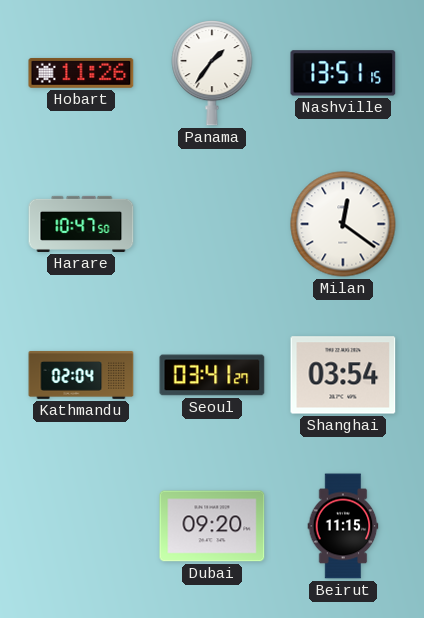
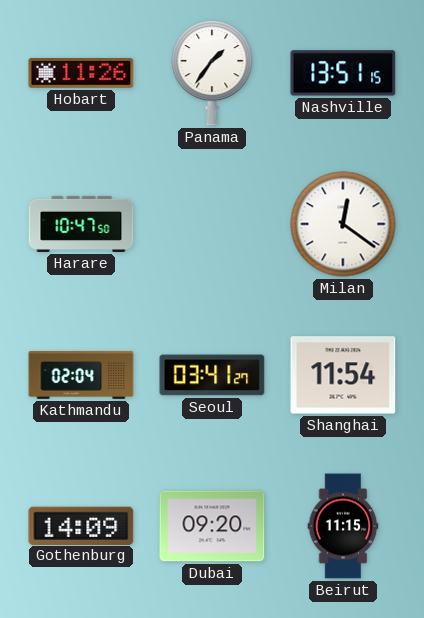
Shanghai: 03:54 -> 11:54 (343, 375)
Gothenburg: none -> 14:09 (81, 525)
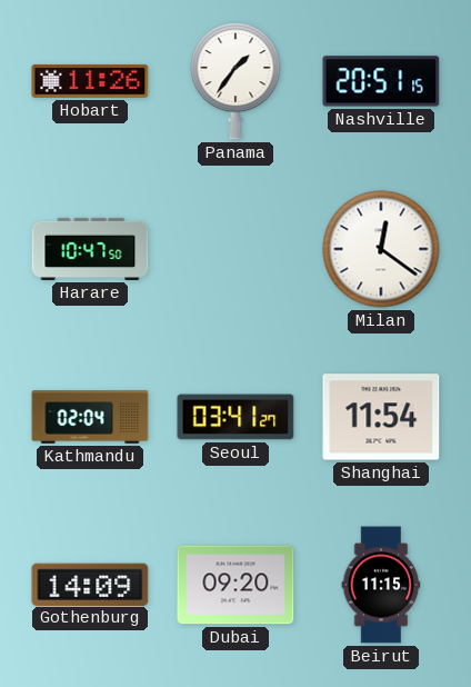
Nashville: 13:51 -> 20:51 (381, 81)
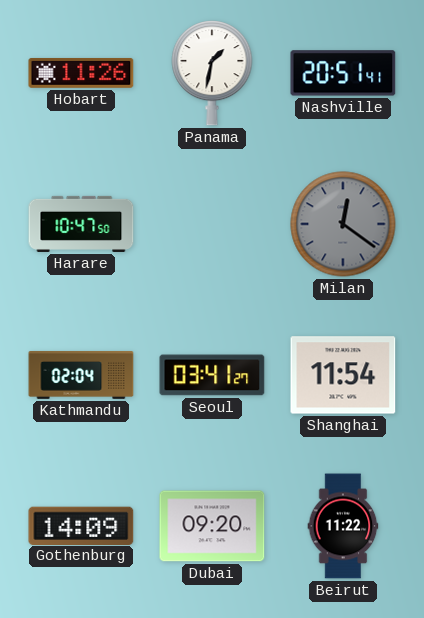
Panama: 1:36 -> 1:32 (212, 73)
Nashville: 20:51:15 -> 20:51:41 (343, 73)
Milan dial: white -> grey (343, 224)
Beirut: 11:15 -> 11:22 (343, 526)
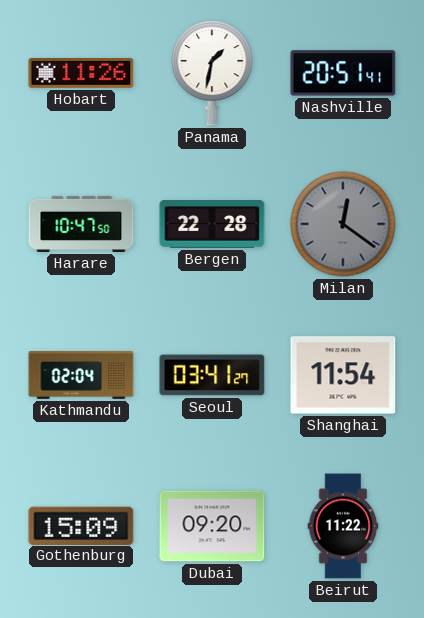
Bergen: none -> 22:28 (212, 224)
Gothenburg: 14:09 -> 15:09 (81, 525)
